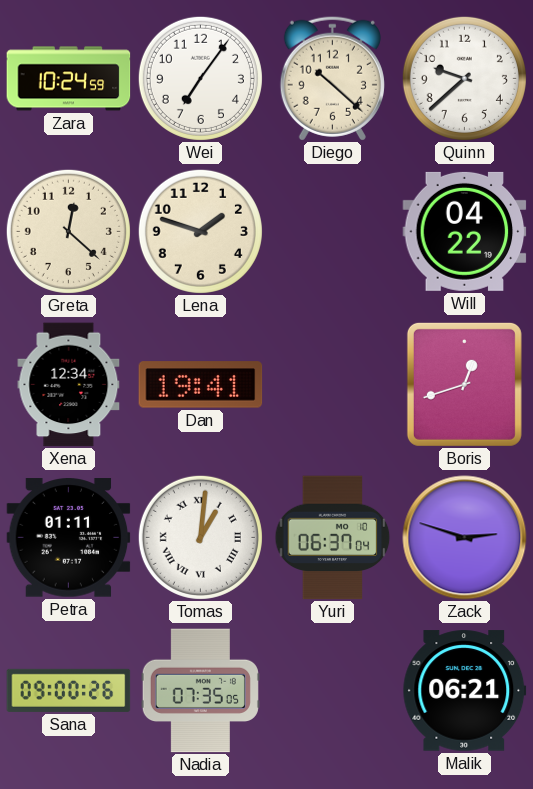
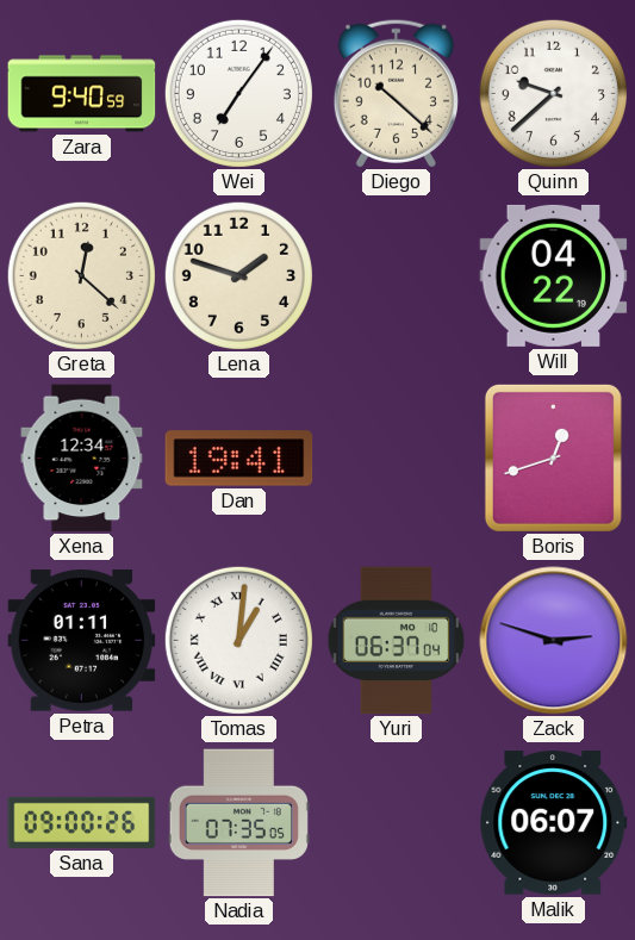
Zara: 10:24 -> 9:40 (82, 94)
Malik: 06:21 -> 06:07 (554, 823)
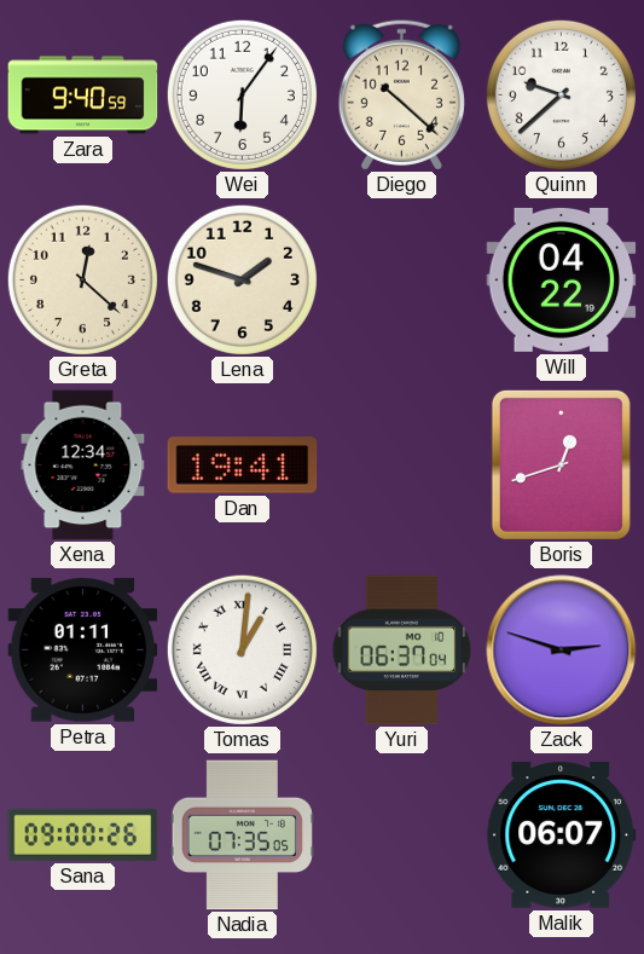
Wei: 7:06 -> 6:06 (242, 94)
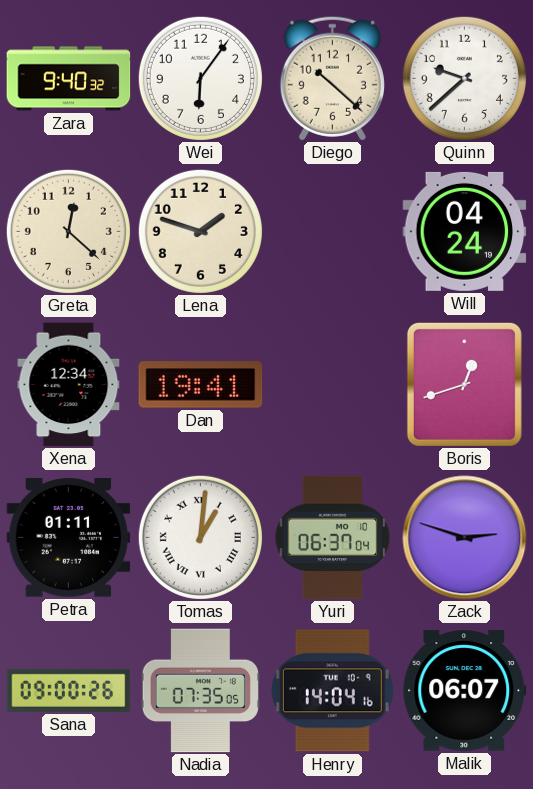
Zara: 9:40:59 -> 9:40:32 (69, 79)
Will: 04:22 -> 04:24 (465, 231)
Henry: none -> 14:04 (332, 691)
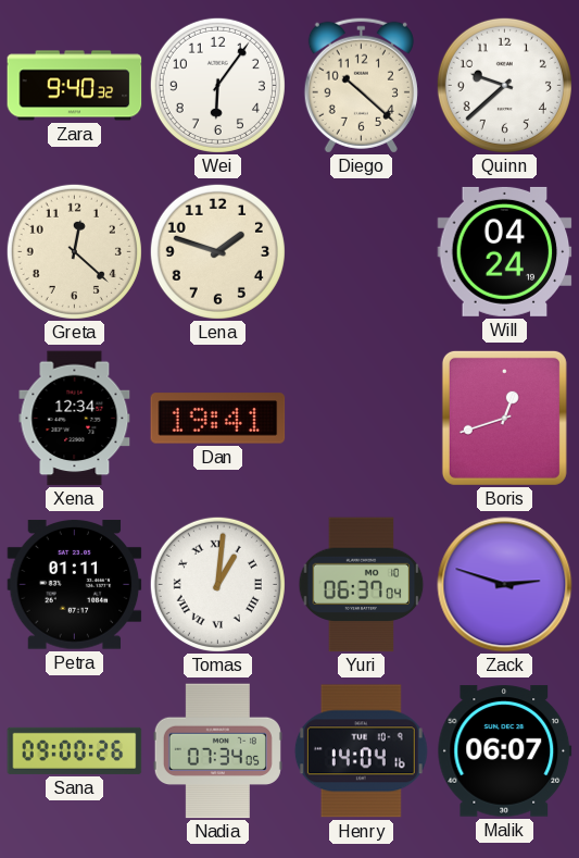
Nadia: 07:35 -> 07:34 (217, 751)
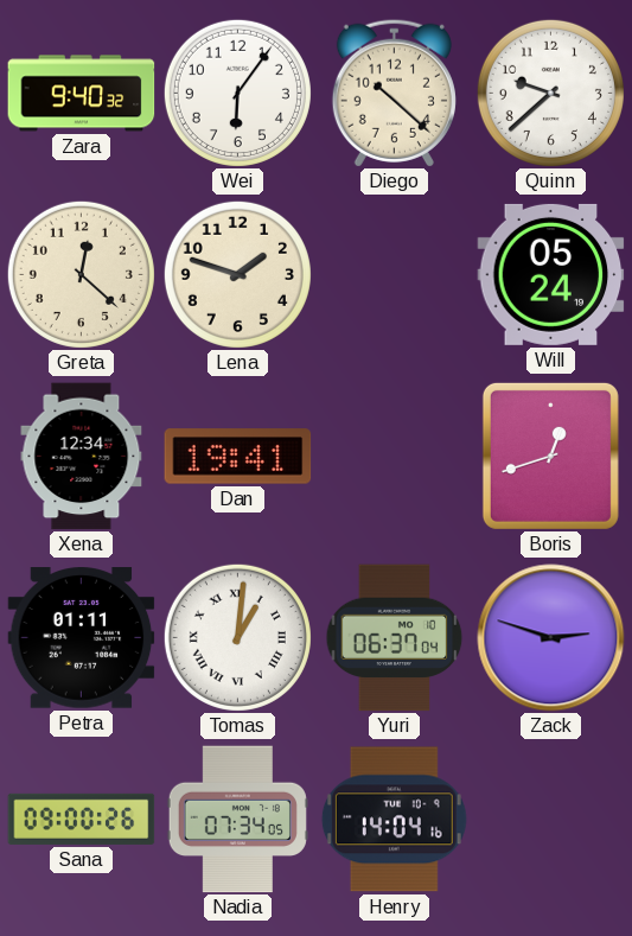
Will: 04:24 -> 05:24 (551, 274)
Malik: 06:07 -> none (505, 751)
